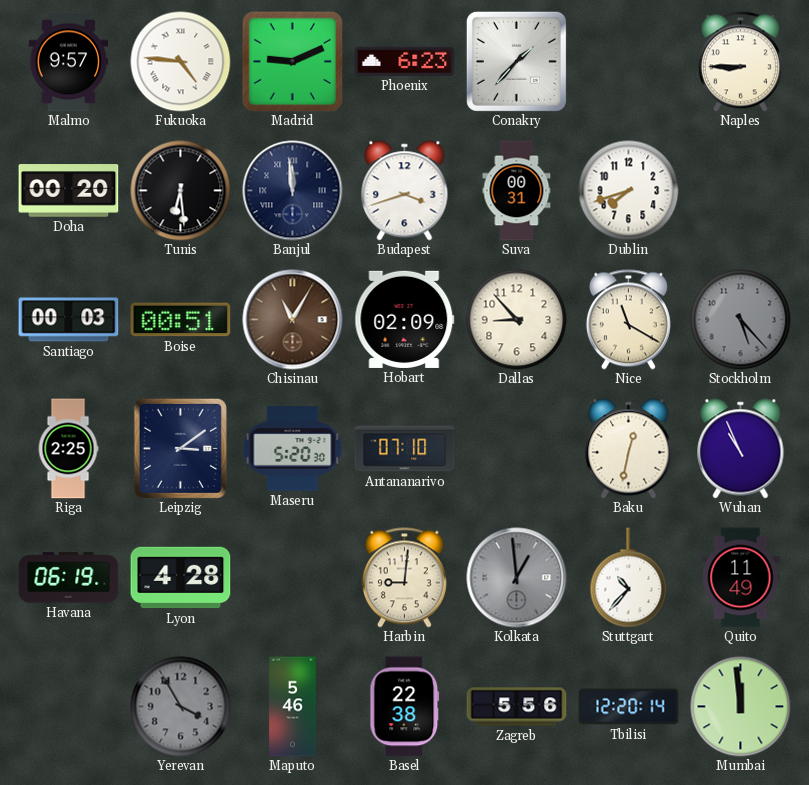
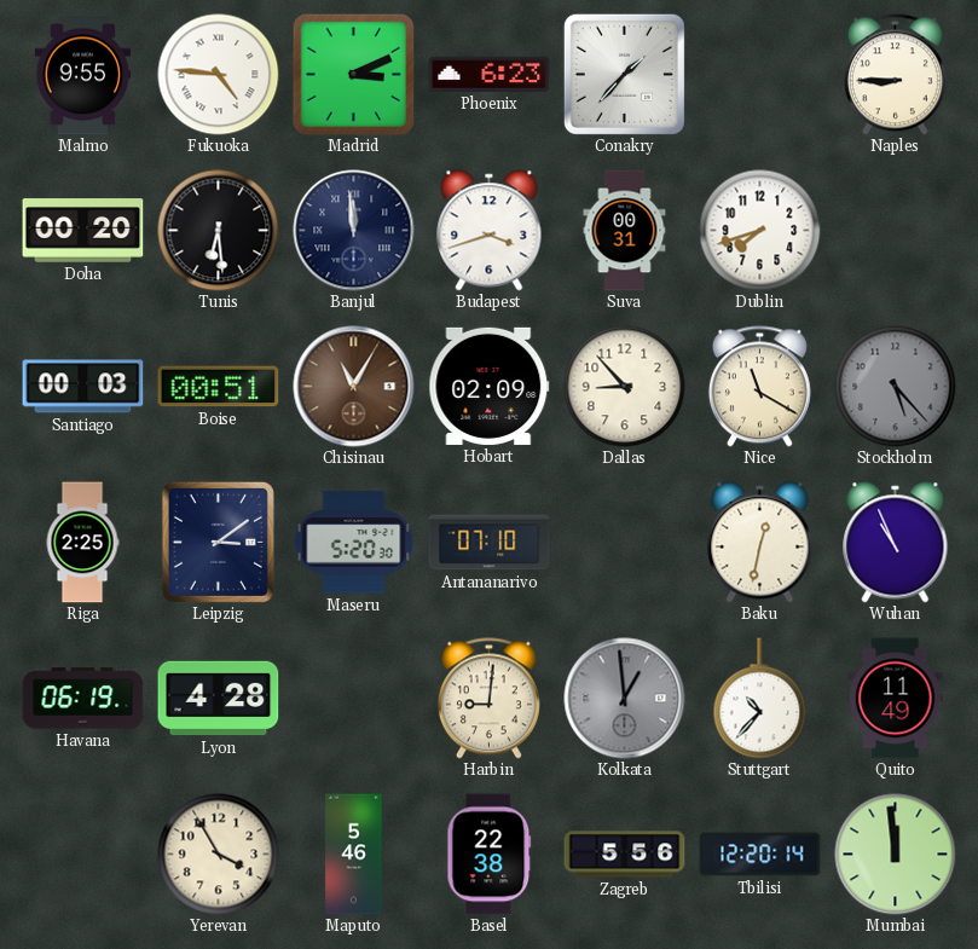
Malmo: 9:57 -> 9:55 (83, 75)
Madrid: 9:11 -> 3:11 (353, 74)
Yerevan dial: grey -> cream (219, 855)
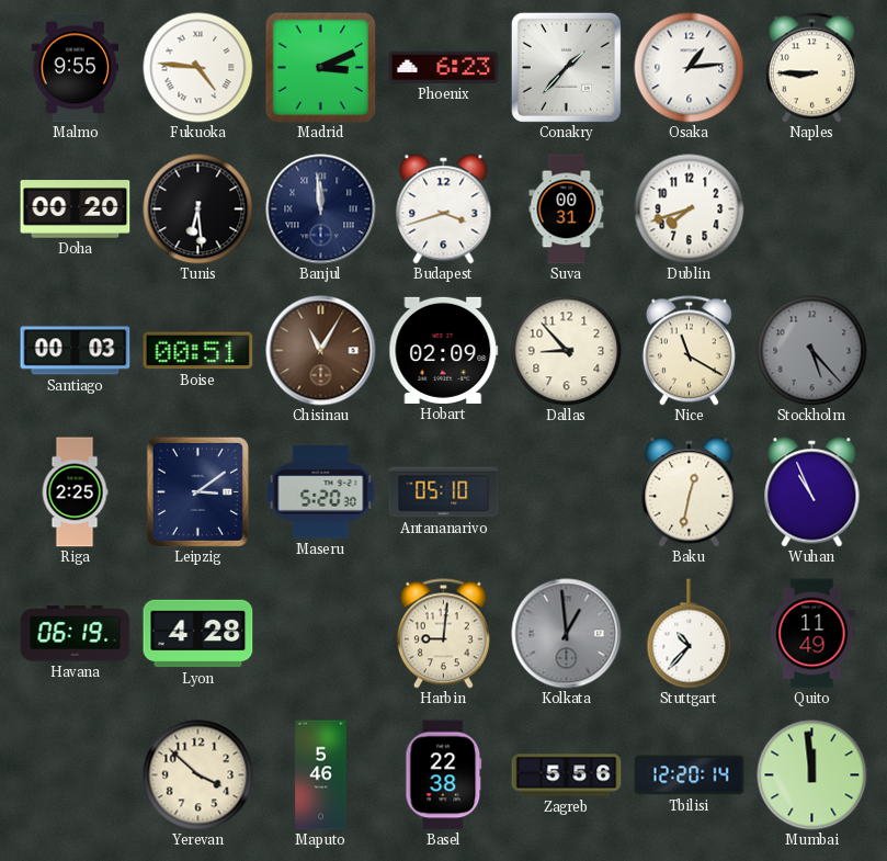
Osaka: none -> 1:14 (690, 68)
Antananarivo: 07:10 -> 05:10 (444, 492)
Yerevan: 3:55 -> 3:52 (198, 775)
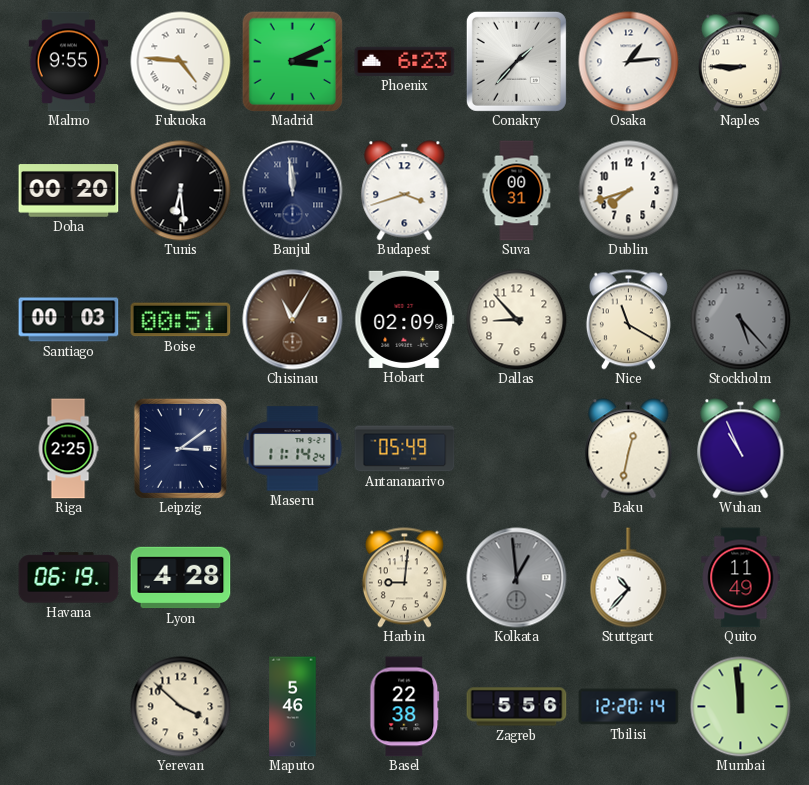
Maseru: 5:20 -> 11:14 (293, 449)
Antananarivo: 05:10 -> 05:49 (405, 449)
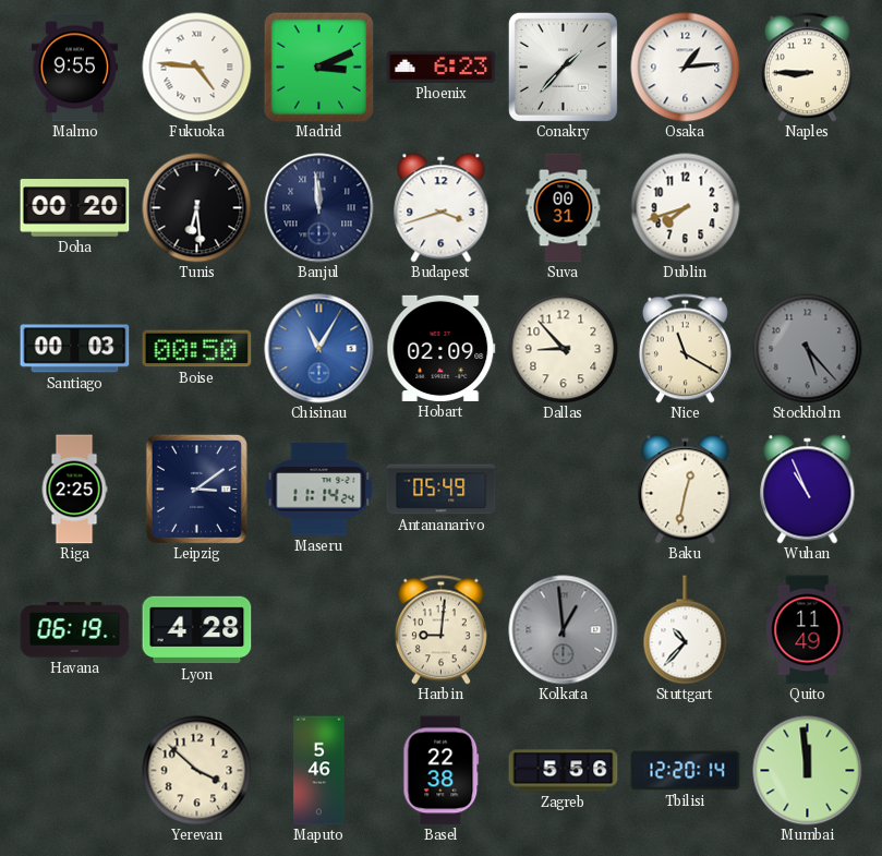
Boise: 00:51 -> 00:50 (197, 349)
Chisinau dial: brown -> blue (319, 349)
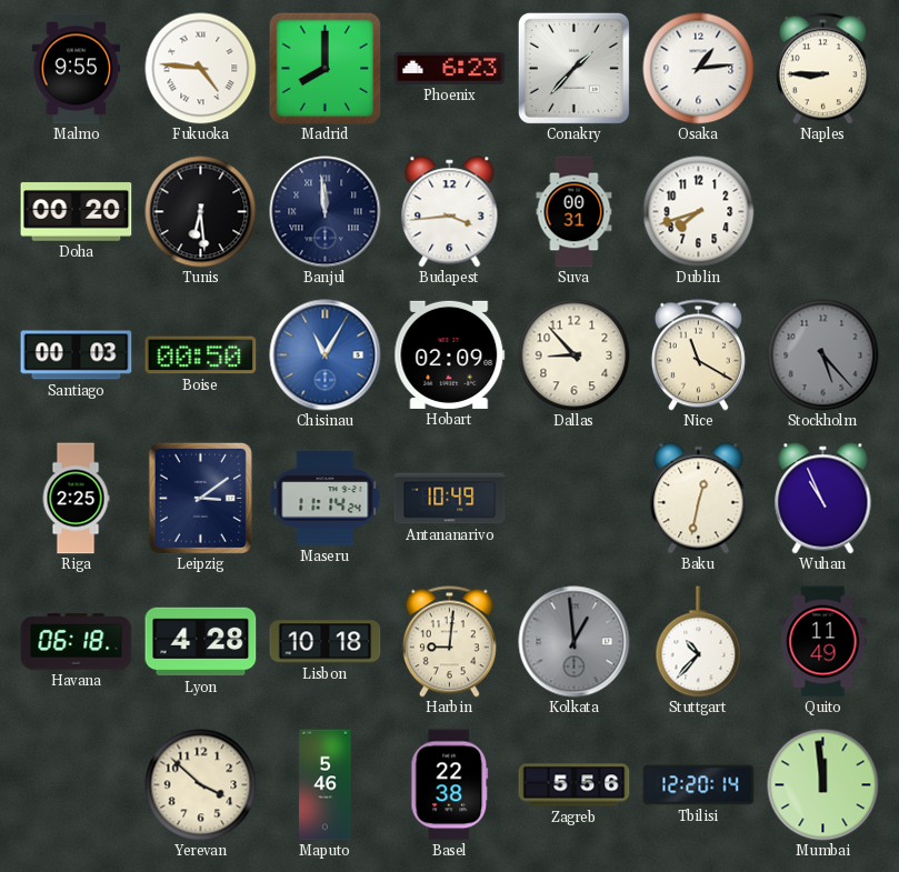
Madrid: 3:11 -> 8:00 (324, 68)
Budapest: 3:42 -> 3:44 (450, 212)
Antananarivo: 05:49 -> 10:49 (450, 499)
Havana: 06:19 -> 06:18 (77, 642)
Lisbon: none -> 10:18 (326, 642)
